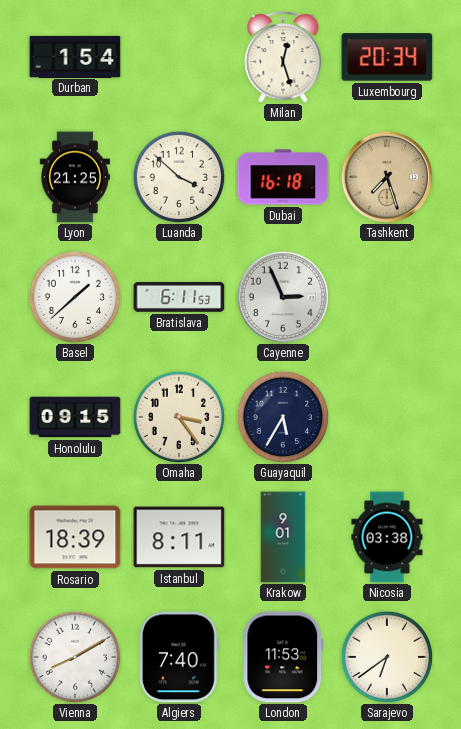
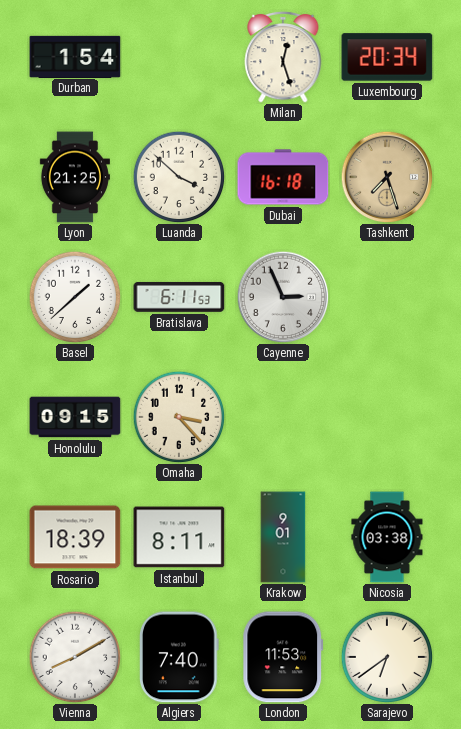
Omaha: 3:24 -> 3:23 (179, 417)
Guayaquil: 5:35 -> none (283, 417)
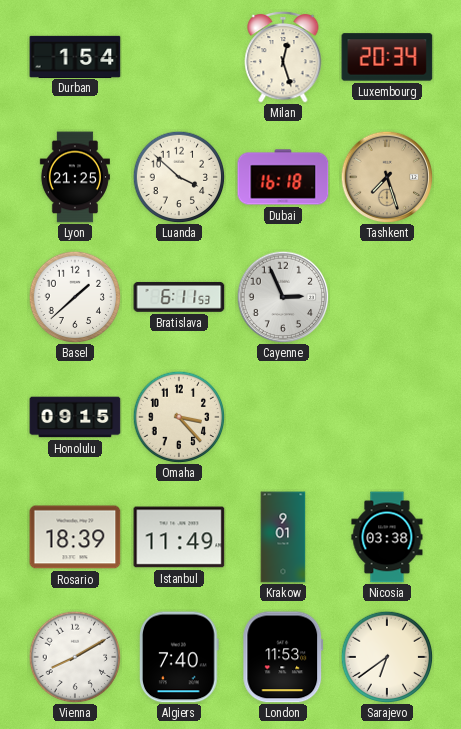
Istanbul: 8:11 -> 11:49 (179, 537)
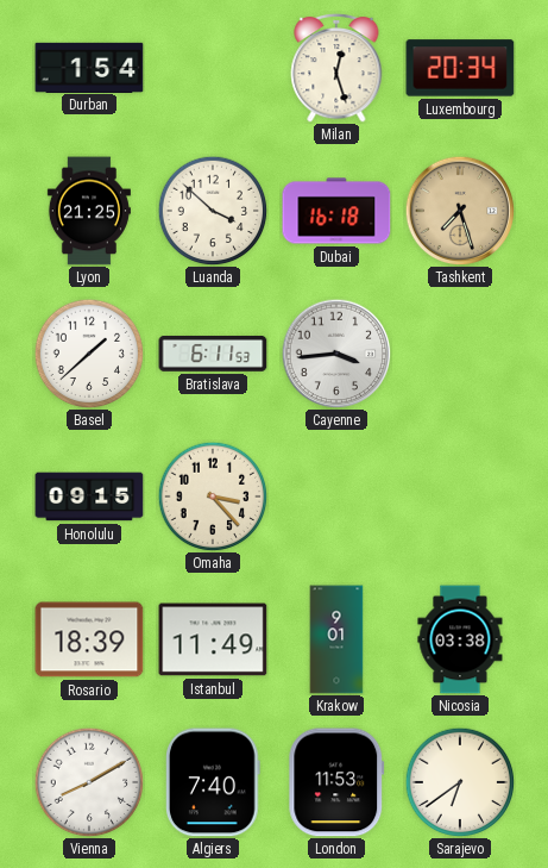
Cayenne: 2:56 -> 3:44 (336, 354)
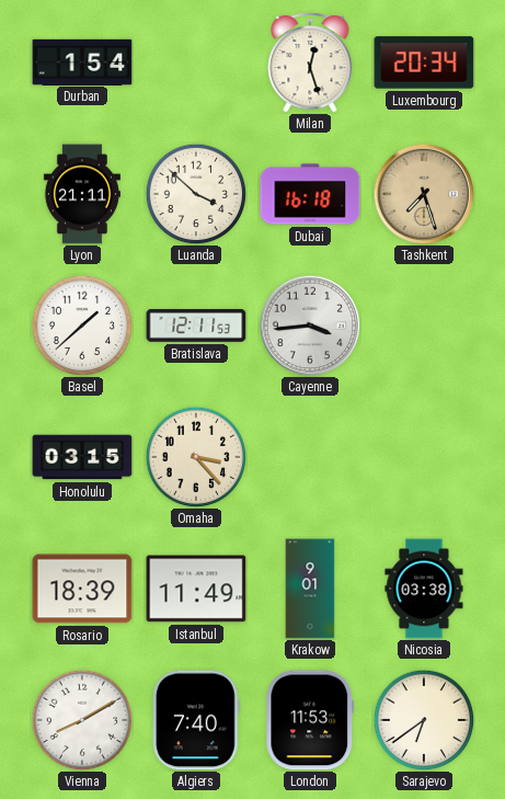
Lyon: 21:25 -> 21:11 (82, 194)
Bratislava: 6:11 -> 12:11 (196, 326)
Honolulu: 09:15 -> 03:15 (82, 457)
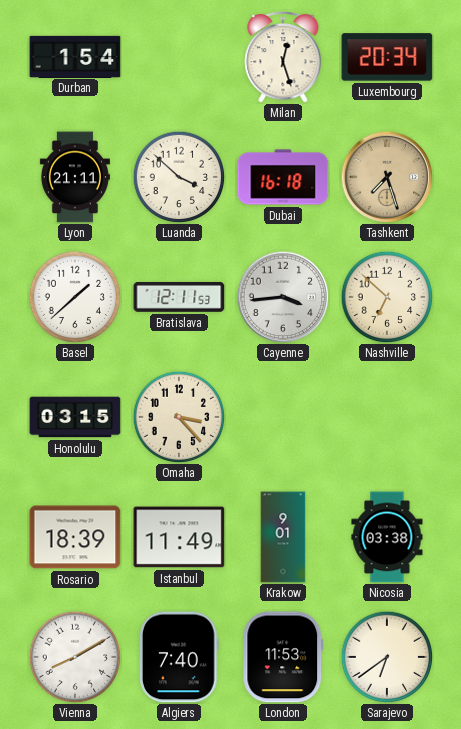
Nashville: none -> 6:52 (387, 297)
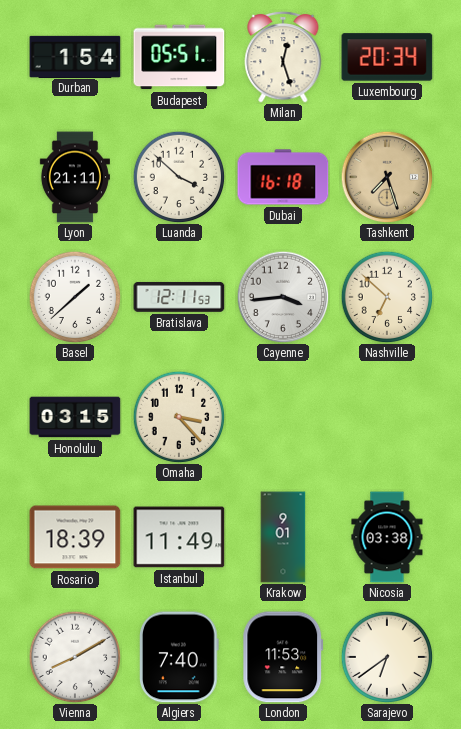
Budapest: none -> 05:51 (179, 57)
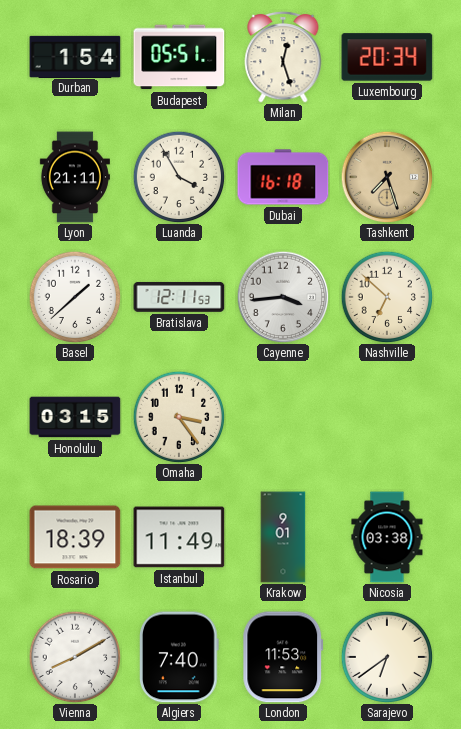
Luanda: 3:52 -> 3:55 (179, 177)
Omaha: 3:23 -> 3:24 (179, 417)
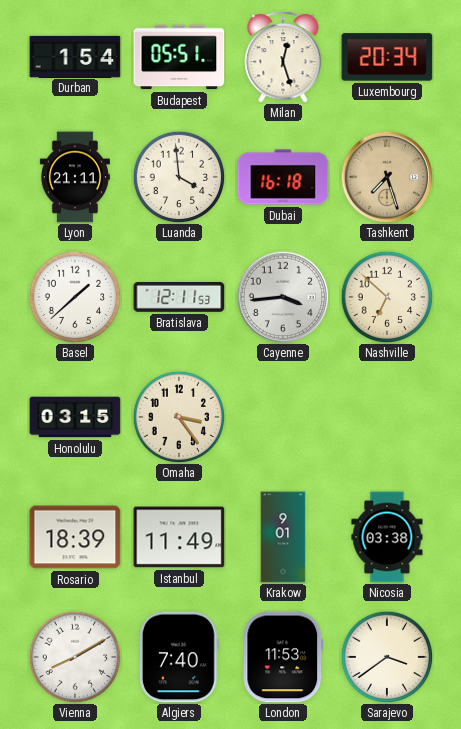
Luanda: 3:55 -> 3:59 (179, 177)
Sarajevo: 6:39 -> 3:39 (387, 657)
